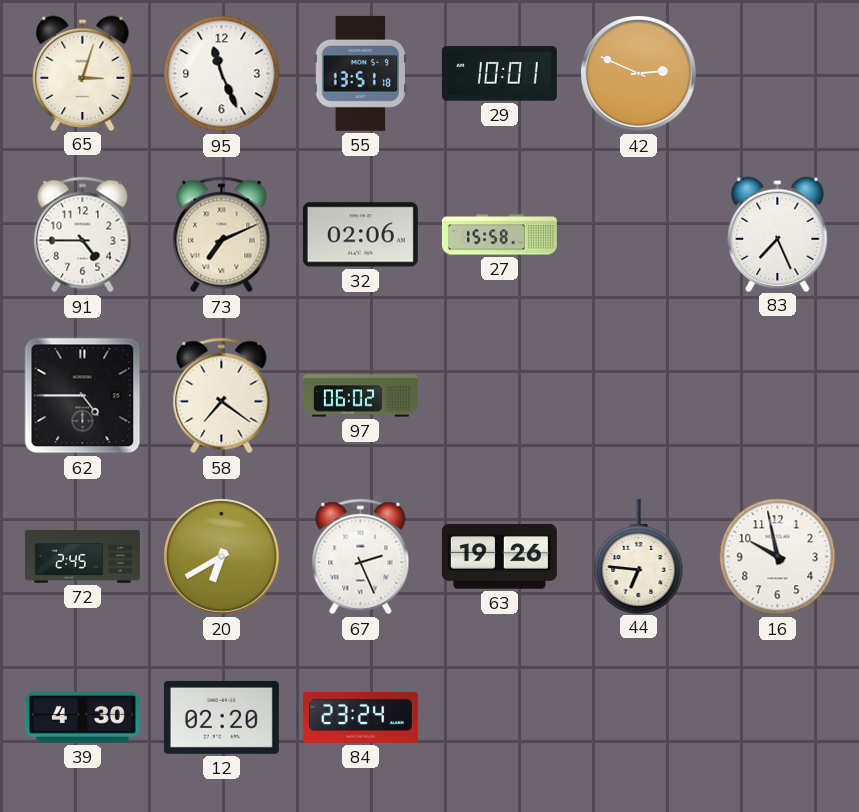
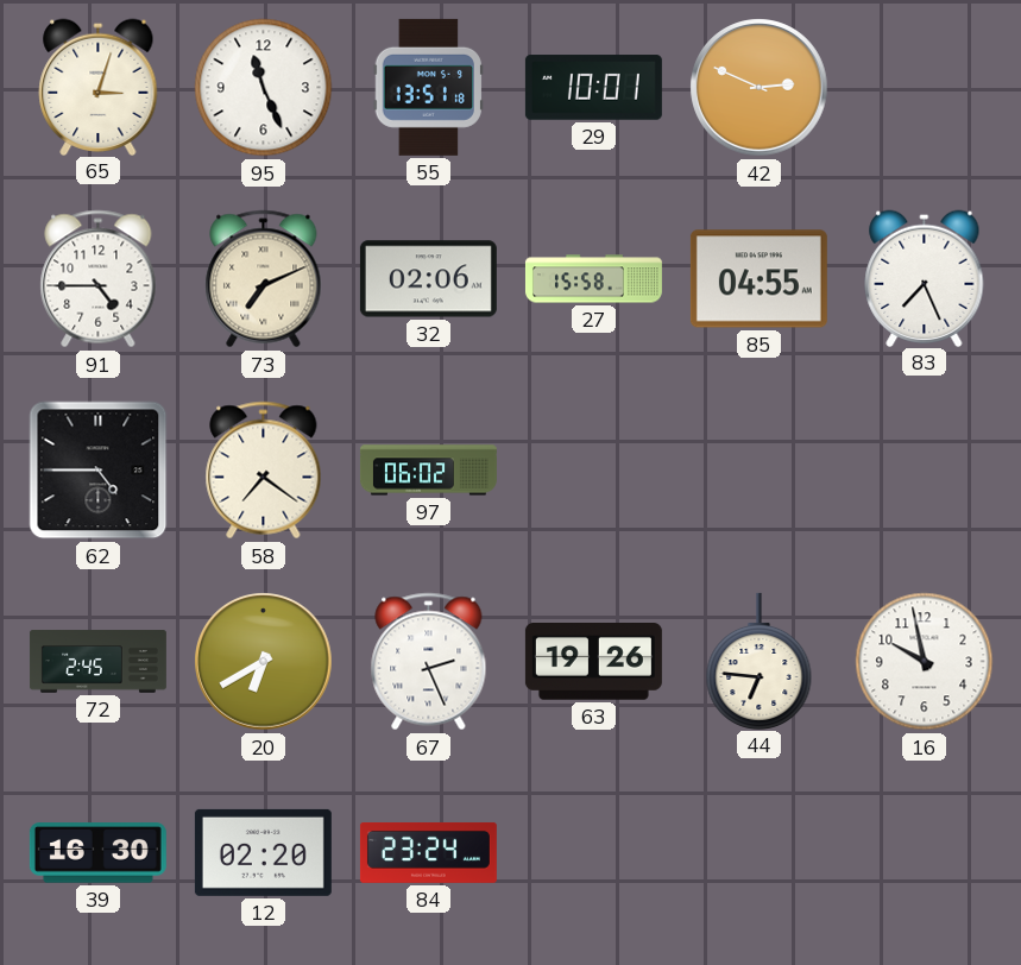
85: none -> 04:55 (758, 279)
39: 4:30 -> 16:30 (97, 853)
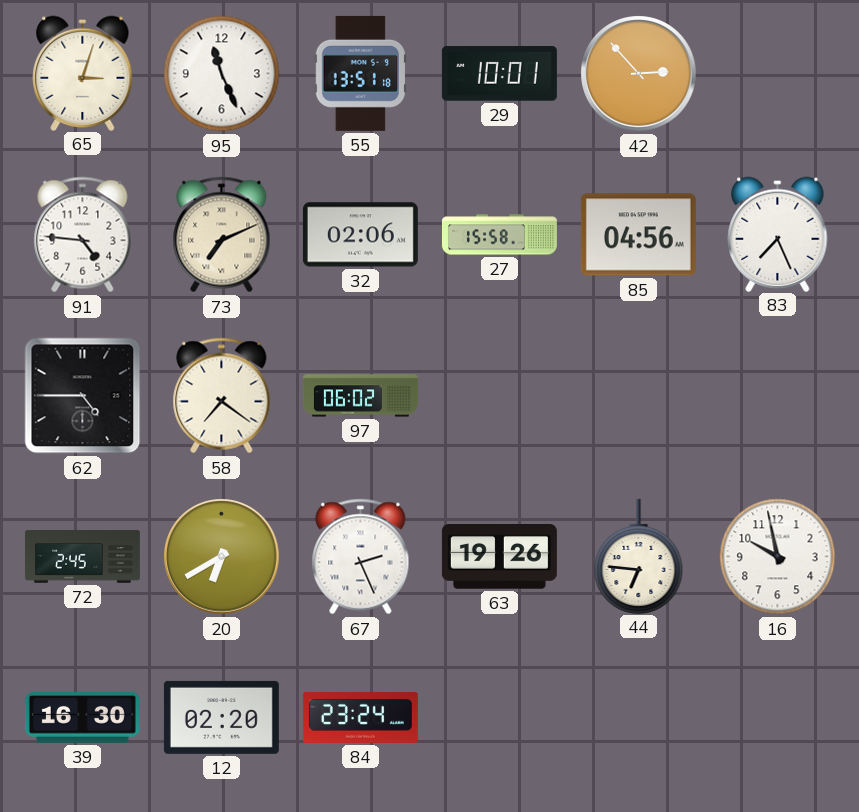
42: 2:49 -> 2:53 (639, 74)
91: 4:45 -> 4:46 (83, 235)
85: 04:55 -> 04:56 (638, 235)
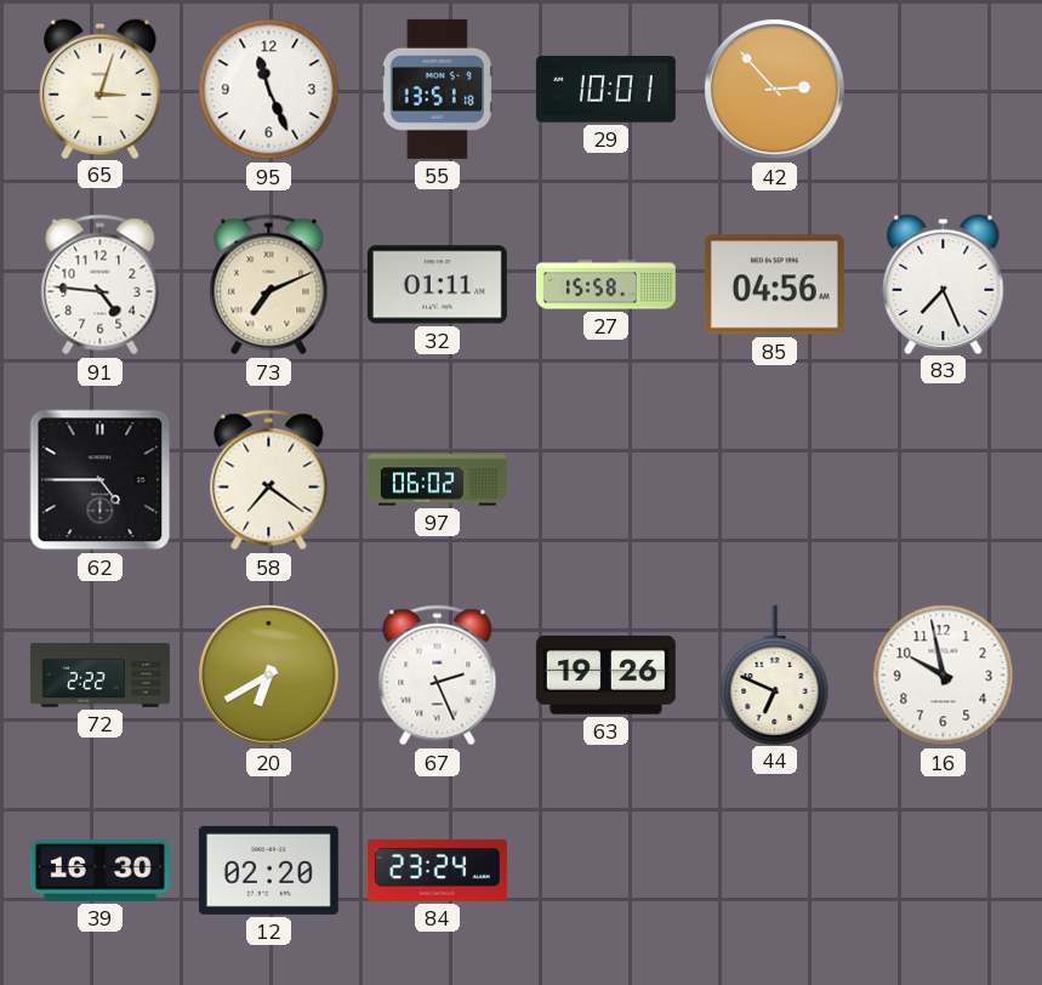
32: 02:06 -> 01:11 (437, 285)
72: 2:45 -> 2:22 (99, 676)
44: 6:46 -> 6:49 (775, 674)
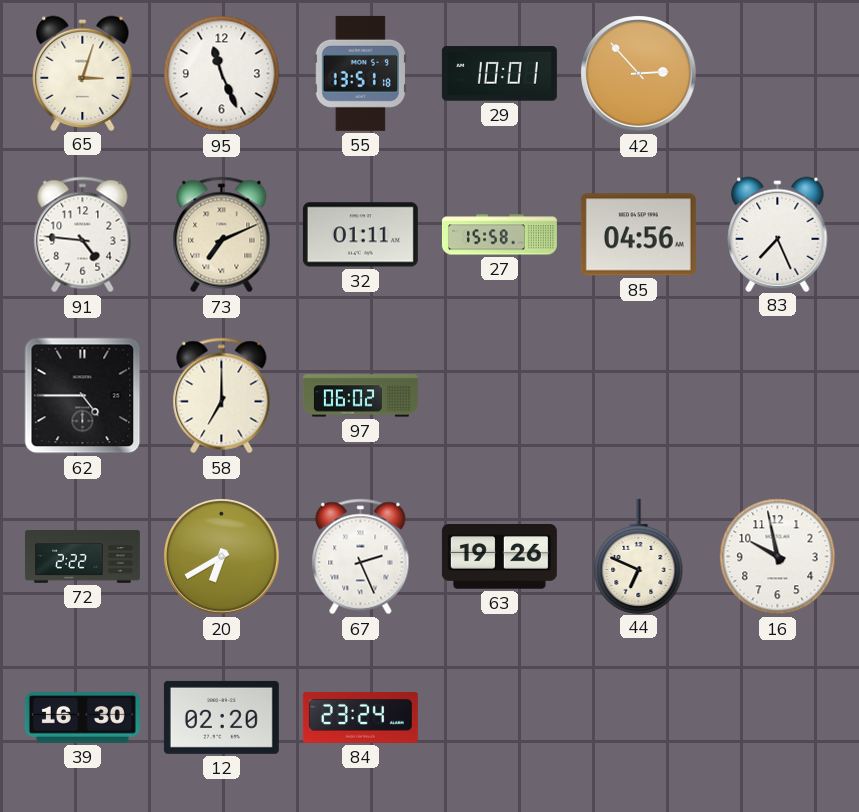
58: 7:21 -> 7:00 (222, 396)
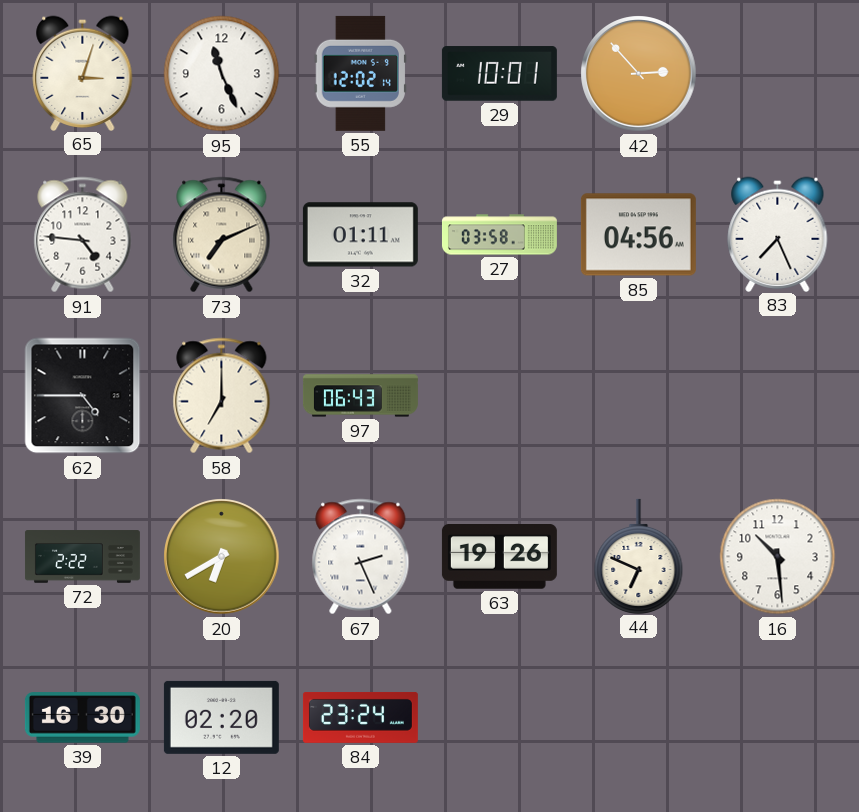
55: 13:51 -> 12:02 (360, 73)
27: 15:58 -> 03:58 (499, 235)
97: 06:02 -> 06:43 (360, 396)
16: 9:58 -> 10:29 (778, 557)
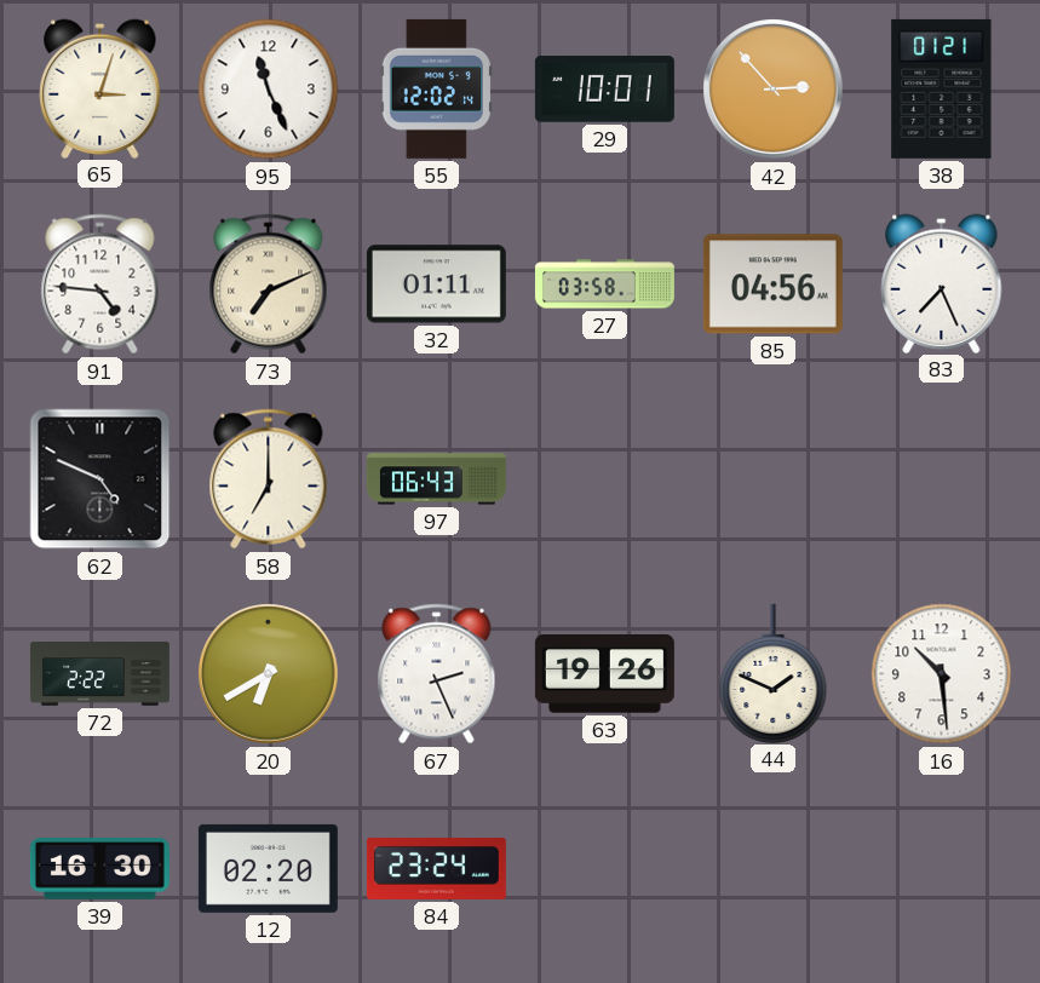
38: none -> 01:21 (942, 88)
62: 4:45 -> 4:49 (100, 479)
44: 6:49 -> 1:49 (774, 673)
